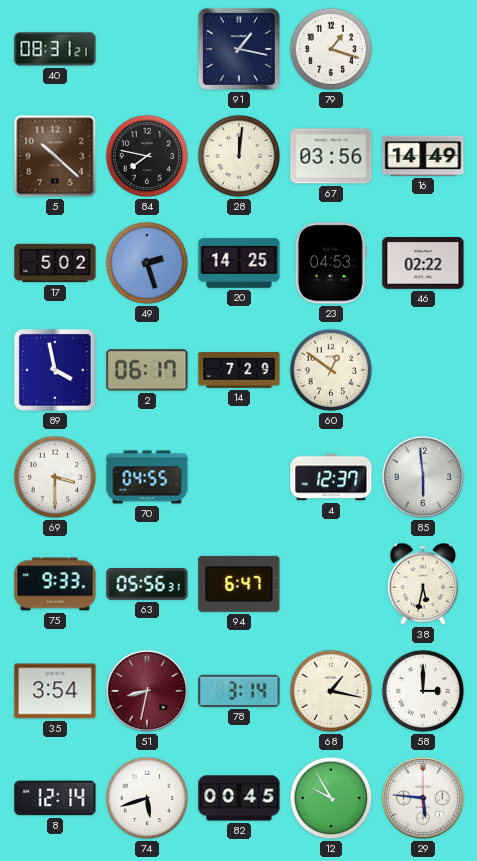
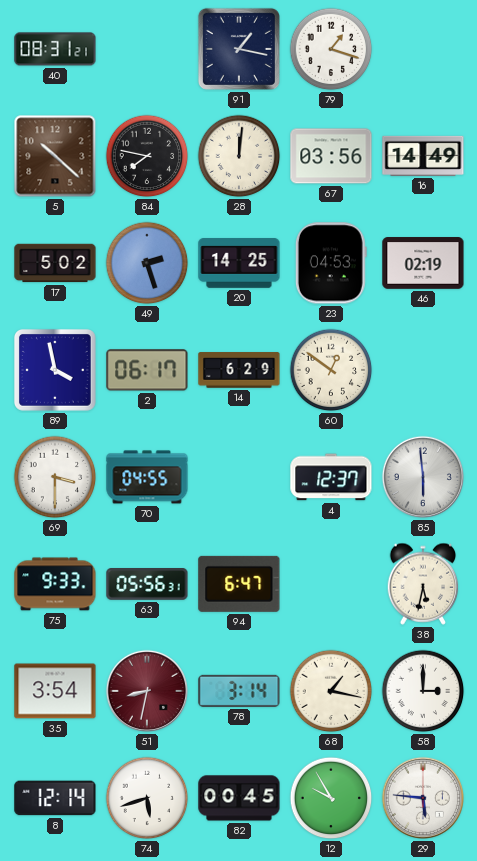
46: 02:22 -> 02:19 (423, 263)
14: 7:29 -> 6:29 (239, 370)
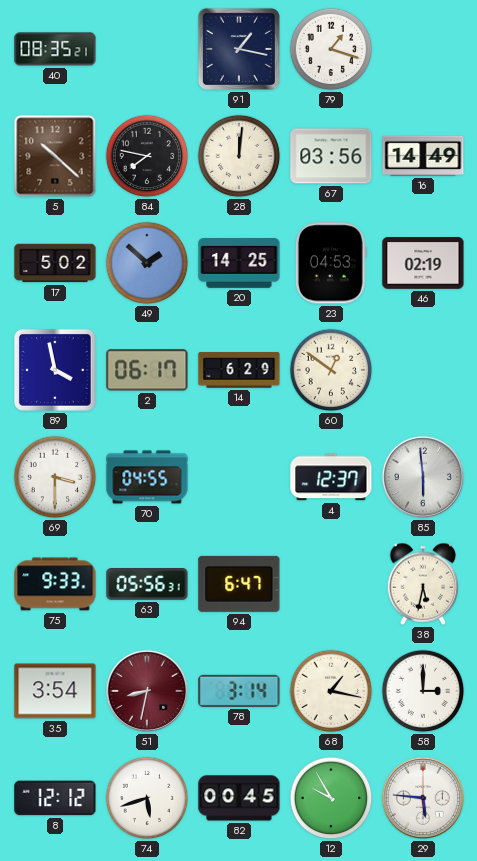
40: 08:31 -> 08:35 (55, 49)
49: 2:27 -> 1:52 (147, 263)
8: 12:14 -> 12:12 (55, 798)
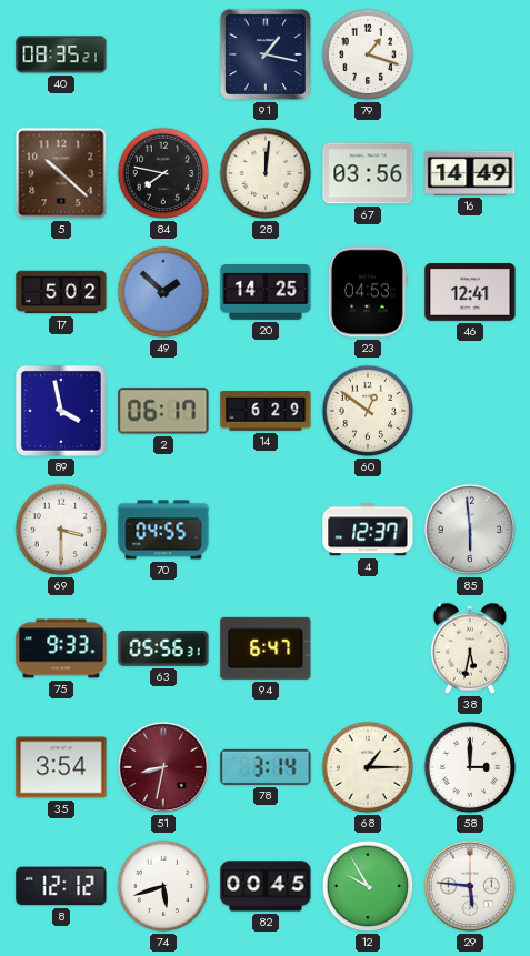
46: 02:19 -> 12:41 (470, 292)
68: 1:17 -> 1:15 (368, 767)
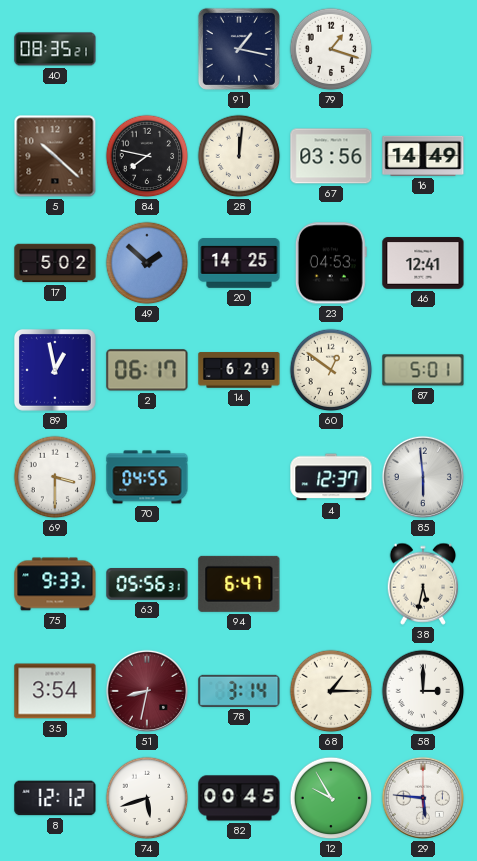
89: 3:58 -> 12:58 (55, 370)
87: none -> 5:01 (423, 370)
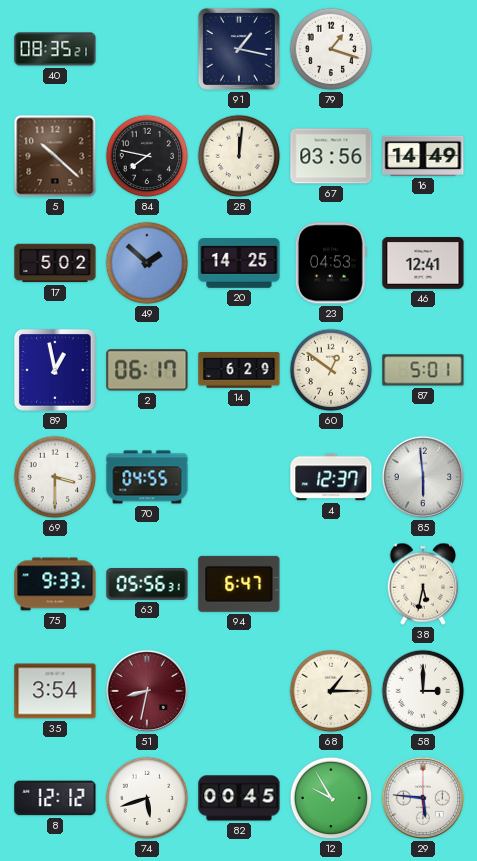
78: 3:14 -> none (239, 691)
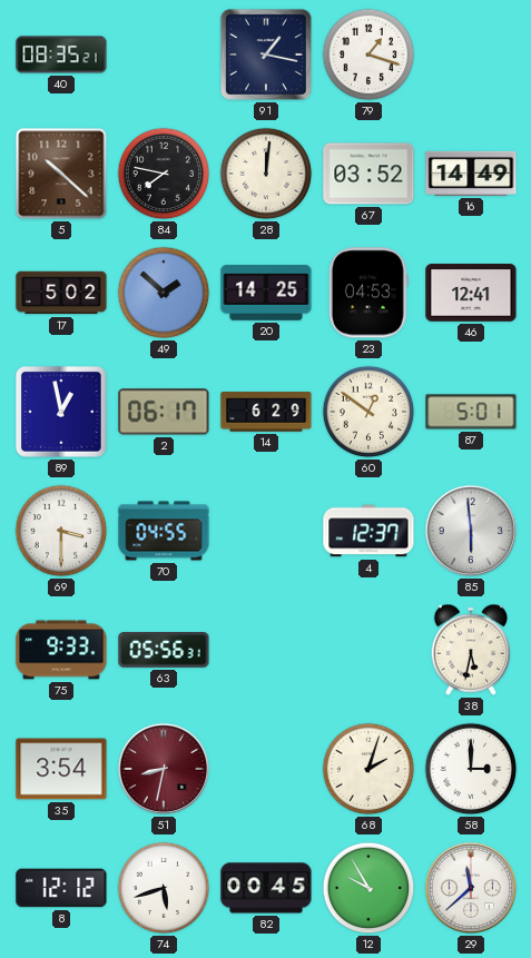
67: 03:56 -> 03:52 (368, 174)
94: 6:47 -> none (239, 584)
68: 1:15 -> 2:03 (368, 769)
29: 5:46 -> 11:38 (471, 888)
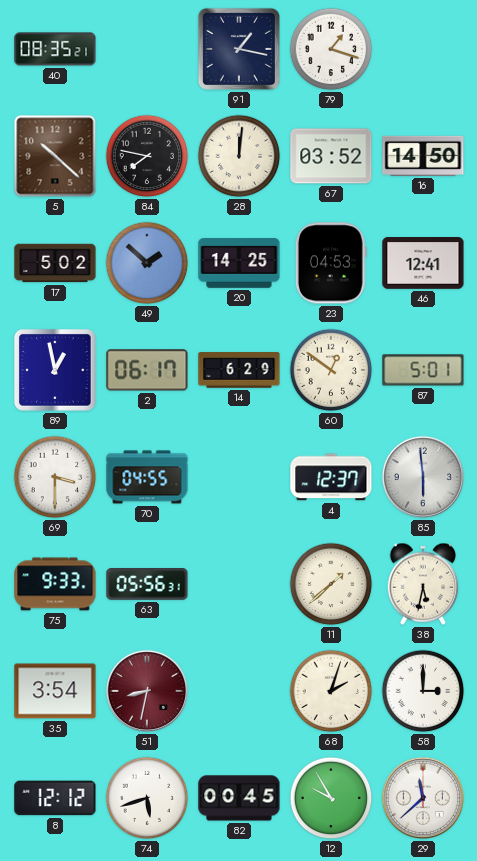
16: 14:49 -> 14:50 (423, 156)
11: none -> 1:38 (331, 584)
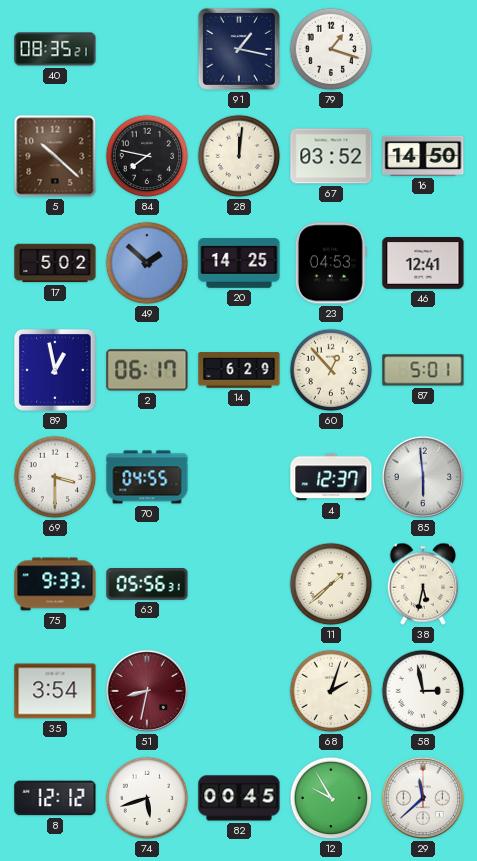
60: 12:51 -> 12:53 (331, 370)
58: 3:00 -> 2:58 (423, 691)
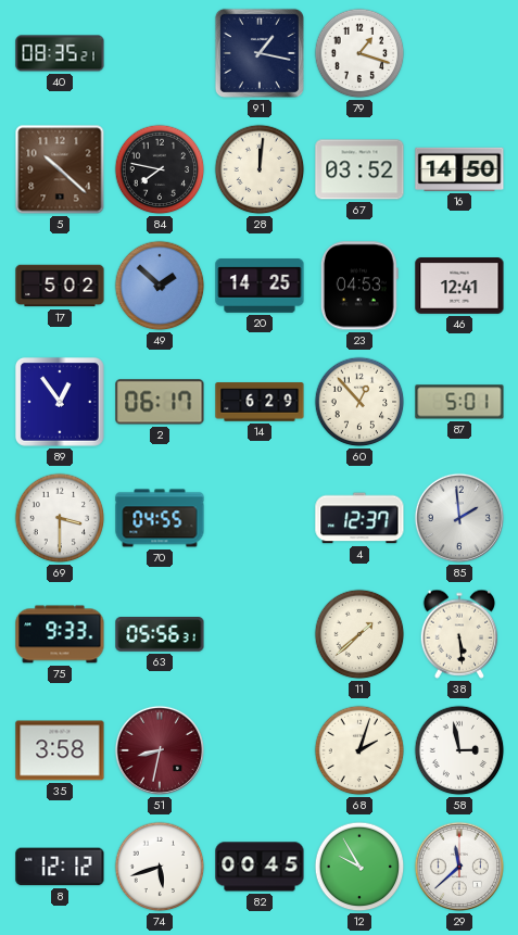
89: 12:58 -> 12:54 (60, 402)
85: 5:59 -> 1:59 (459, 518)
38: 5:32 -> 5:29 (459, 634)
35: 3:54 -> 3:58 (60, 750)
